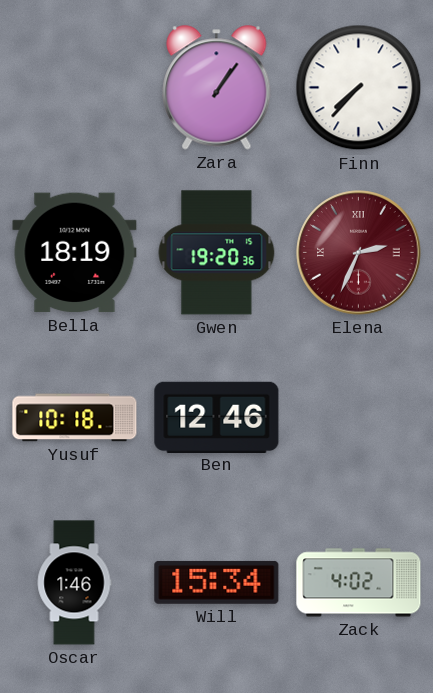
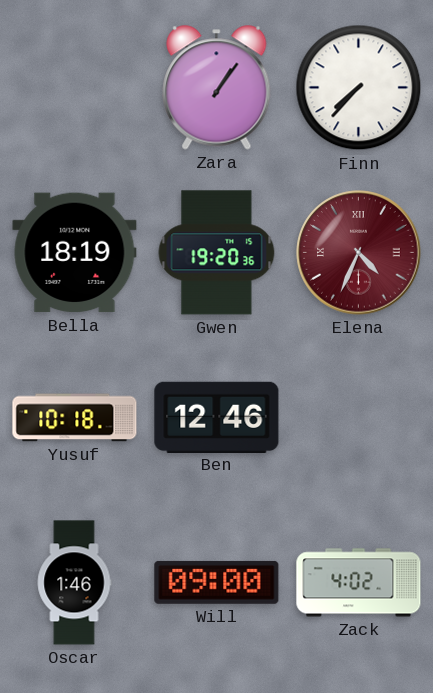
Elena: 2:34 -> 4:34 (359, 253)
Will: 15:34 -> 09:00 (217, 582)
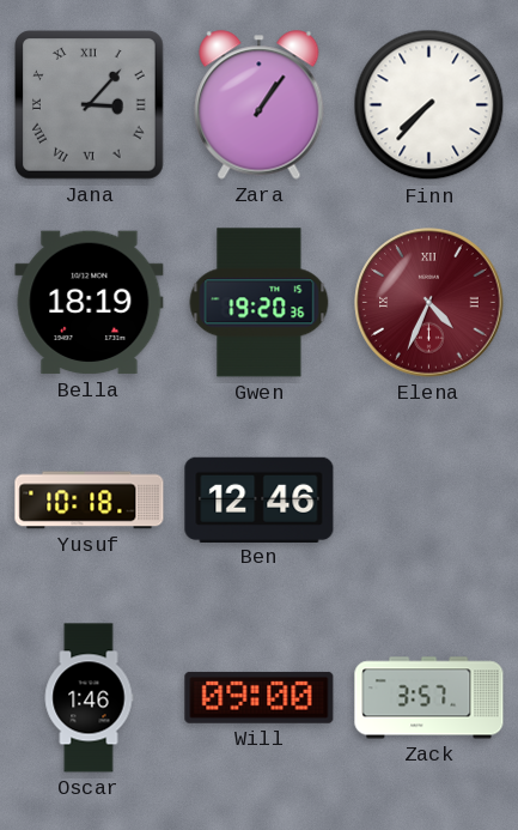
Jana: none -> 3:07 (90, 105)
Zack: 4:02 -> 3:57 (429, 698)
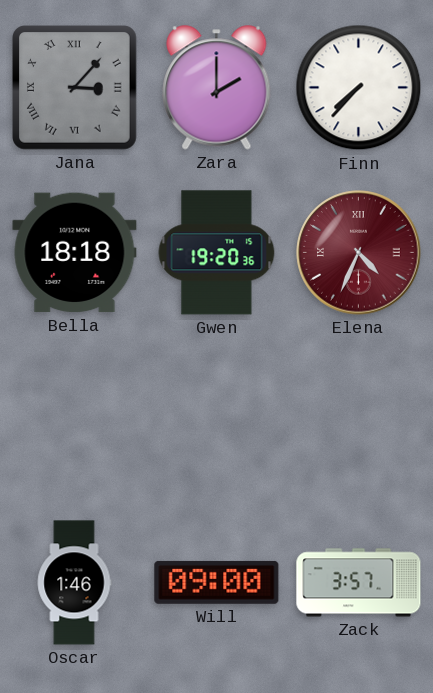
Zara: 1:06 -> 2:00 (217, 88)
Bella: 18:19 -> 18:18 (75, 253)
Yusuf: 10:18 -> none (90, 501)
Ben: 12:46 -> none (260, 499)
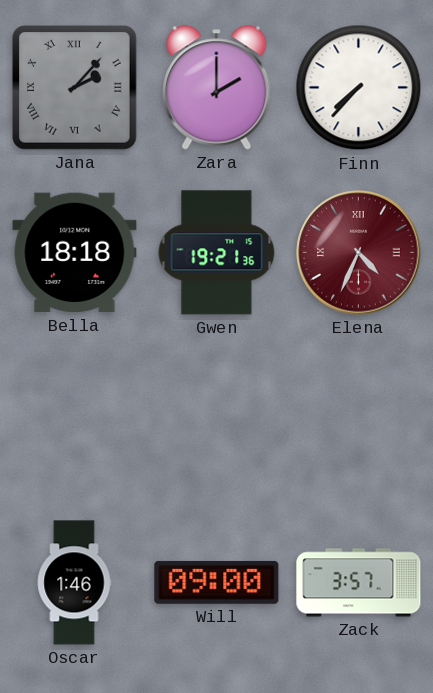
Jana: 3:07 -> 2:07 (75, 88)
Gwen: 19:20 -> 19:21 (217, 253)
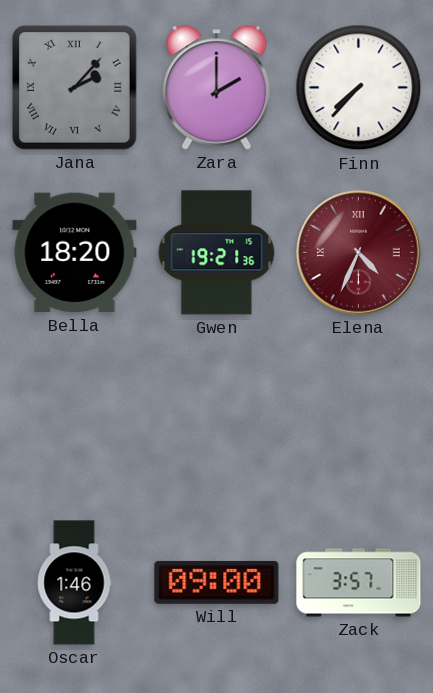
Bella: 18:18 -> 18:20 (75, 253)
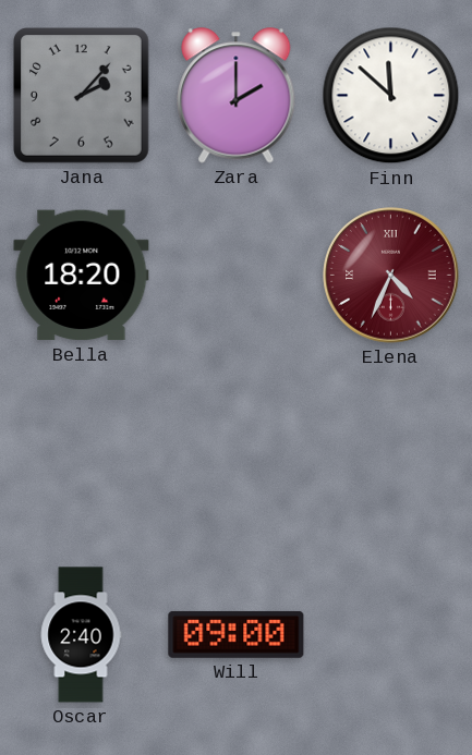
Jana numerals: Roman -> Arabic (82, 96)
Finn: 7:37 -> 11:52 (391, 96)
Gwen: 19:21 -> none (217, 253)
Oscar: 1:46 -> 2:40 (81, 635)
Zack: 3:57 -> none (359, 583)
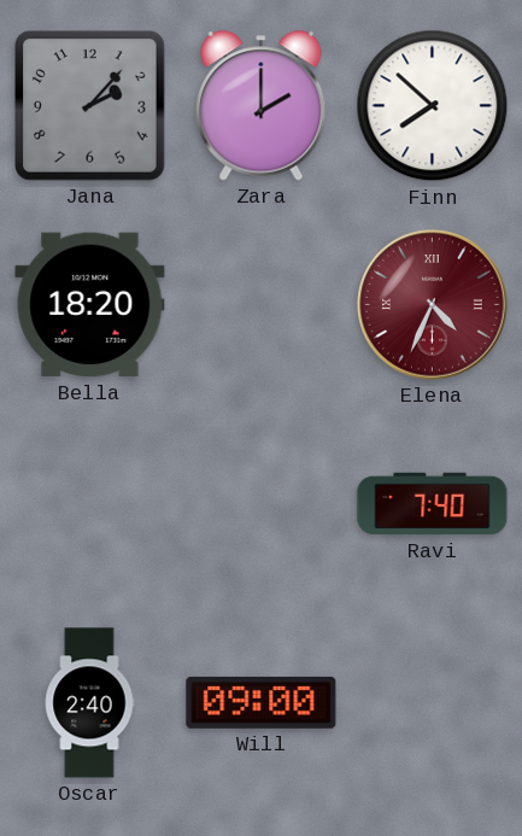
Finn: 11:52 -> 7:52 (433, 106)
Ravi: none -> 7:40 (433, 504)
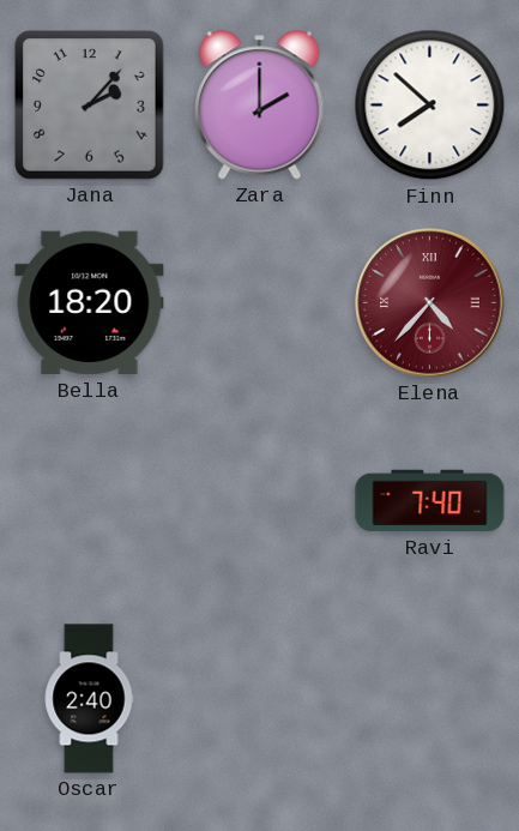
Elena: 4:34 -> 4:37 (430, 303)
Will: 09:00 -> none (262, 702)
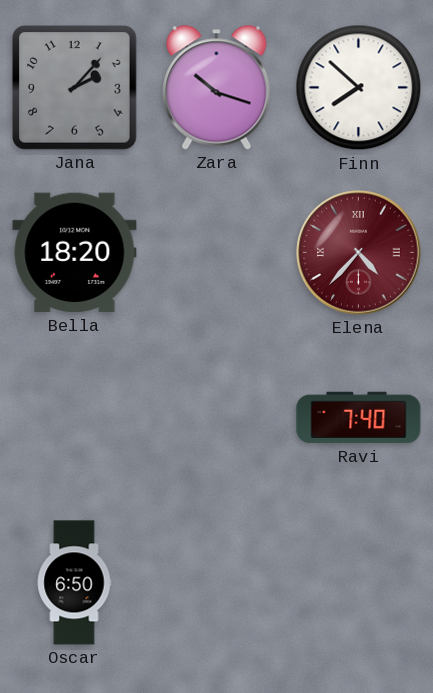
Zara: 2:00 -> 10:18 (217, 88)
Oscar: 2:40 -> 6:50 (74, 583)
